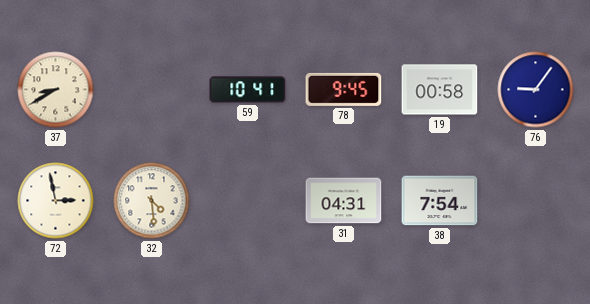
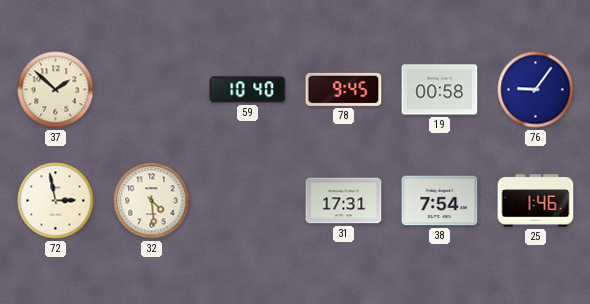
37: 8:40 -> 1:52 (56, 90)
59: 10:41 -> 10:40 (248, 90)
31: 04:31 -> 17:31 (344, 201)
25: none -> 1:46 (536, 201)
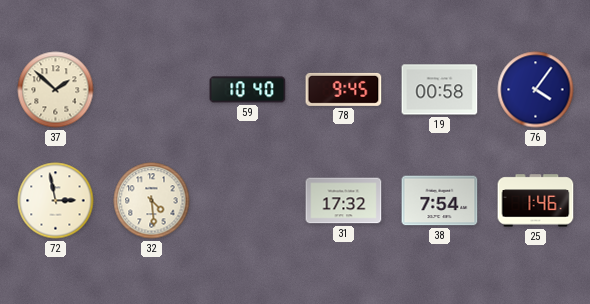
76: 9:06 -> 4:06 (536, 90)
31: 17:31 -> 17:32 (344, 201)
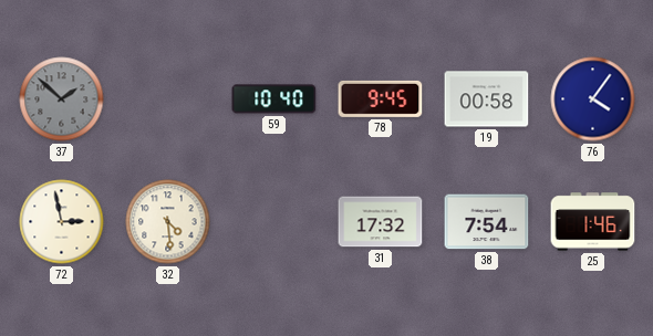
37 dial: cream -> grey (62, 99)
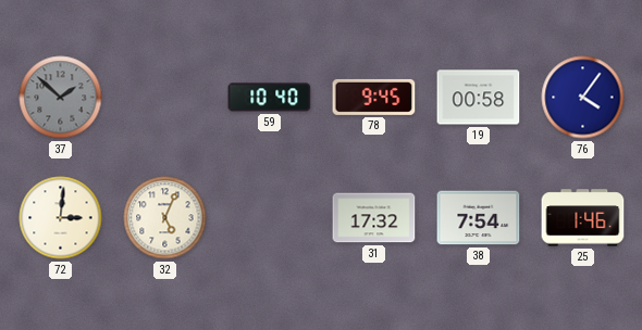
72: 2:58 -> 3:01 (61, 218)
32: 4:29 -> 5:04 (165, 218)
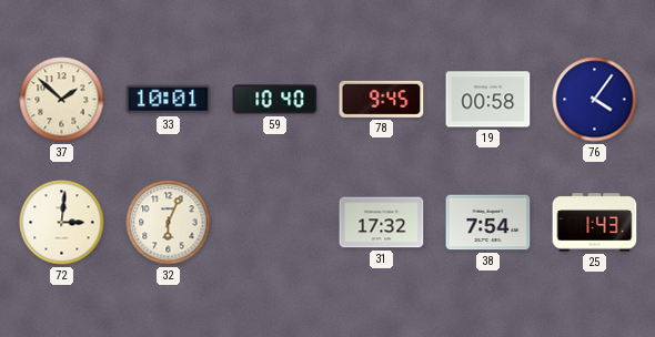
37 dial: grey -> cream (62, 100)
33: none -> 10:01 (169, 100)
32: 5:04 -> 6:04 (169, 223)
25: 1:46 -> 1:43 (595, 223)
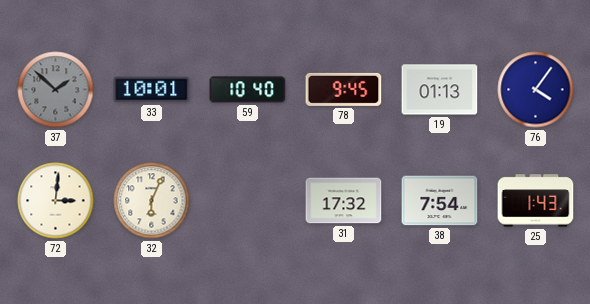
37 dial: cream -> grey (56, 90)
19: 00:58 -> 01:13 (440, 90)
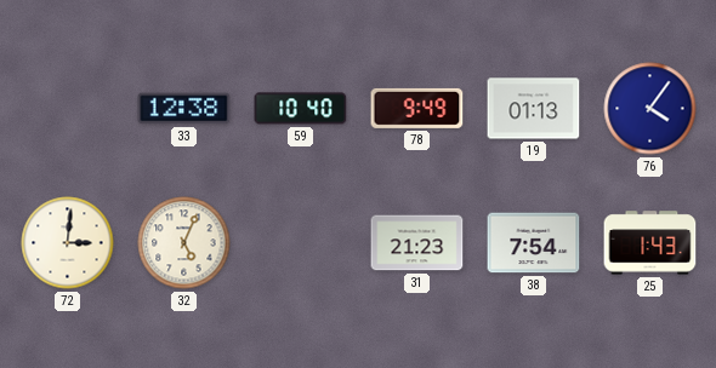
37: 1:52 -> none (56, 90)
33: 10:01 -> 12:38 (184, 109)
78: 9:45 -> 9:49 (417, 108)
32: 6:04 -> 5:04 (184, 243)
31: 17:32 -> 21:23 (417, 243)
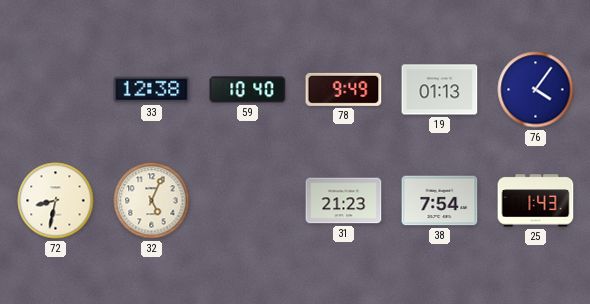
72: 3:01 -> 8:32 (56, 201)
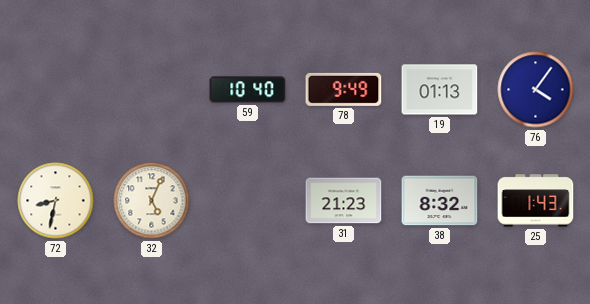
33: 12:38 -> none (152, 90)
38: 7:54 -> 8:32 (440, 201)
